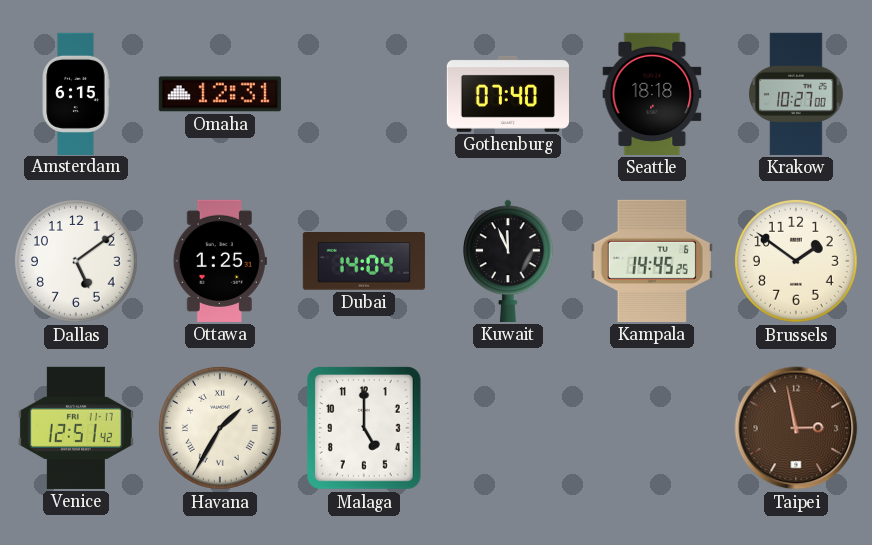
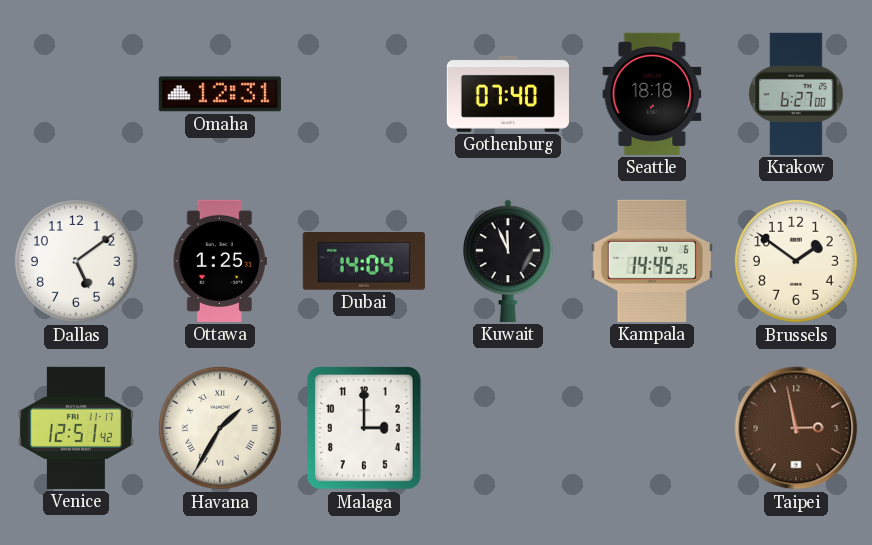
Amsterdam: 6:15 -> none (76, 93)
Krakow: 10:27 -> 6:27 (797, 94)
Malaga: 5:00 -> 3:00 (365, 429)
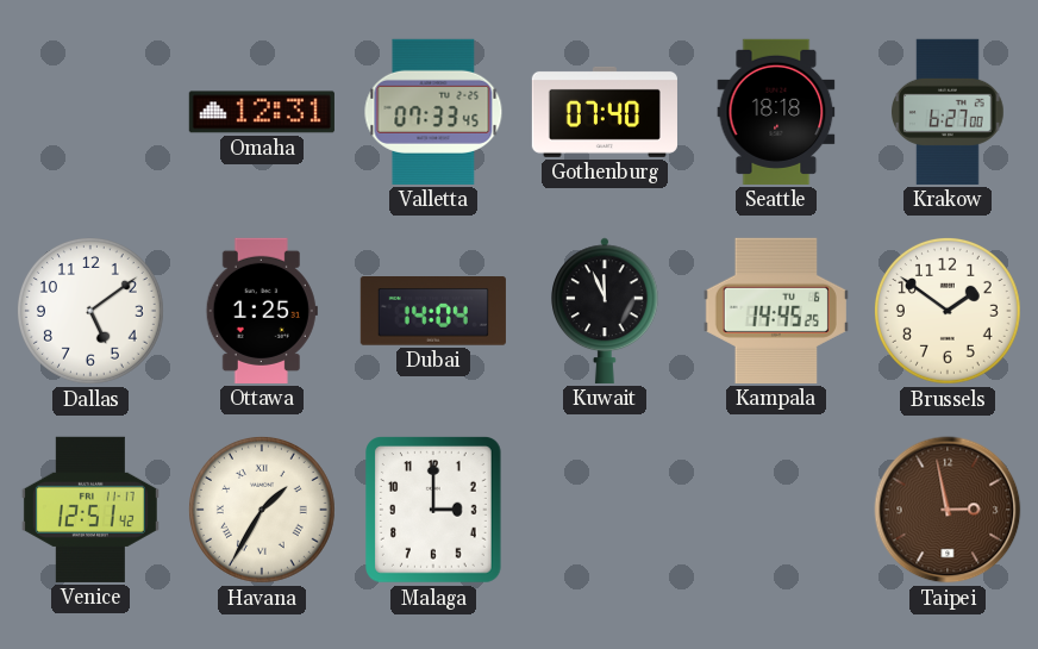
Valletta: none -> 07:33 (433, 112)
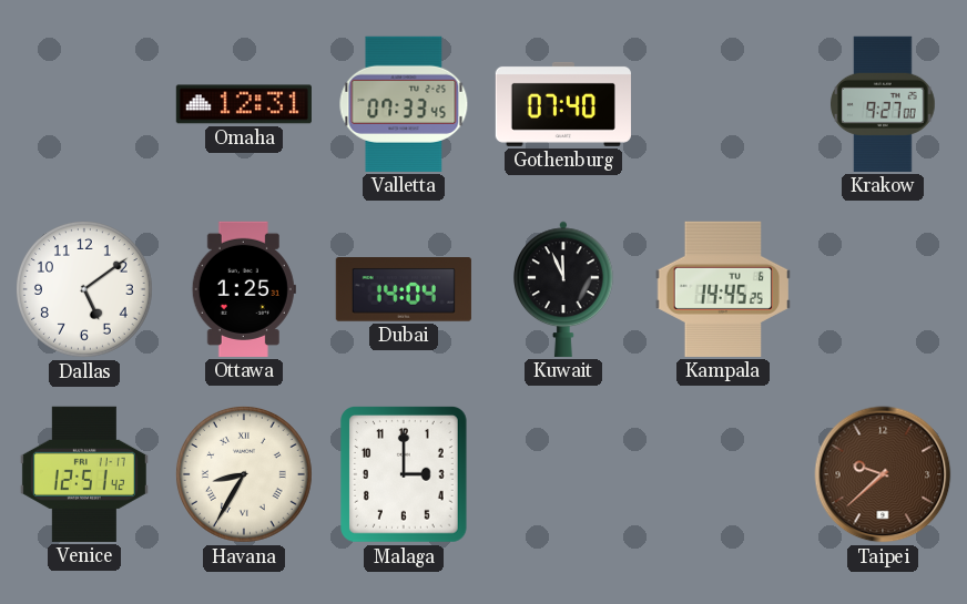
Seattle: 18:18 -> none (776, 112)
Krakow: 6:27 -> 9:27 (884, 104)
Brussels: 1:51 -> none (949, 312)
Havana: 1:35 -> 8:35 (245, 475)
Taipei: 2:58 -> 9:38 (883, 474)
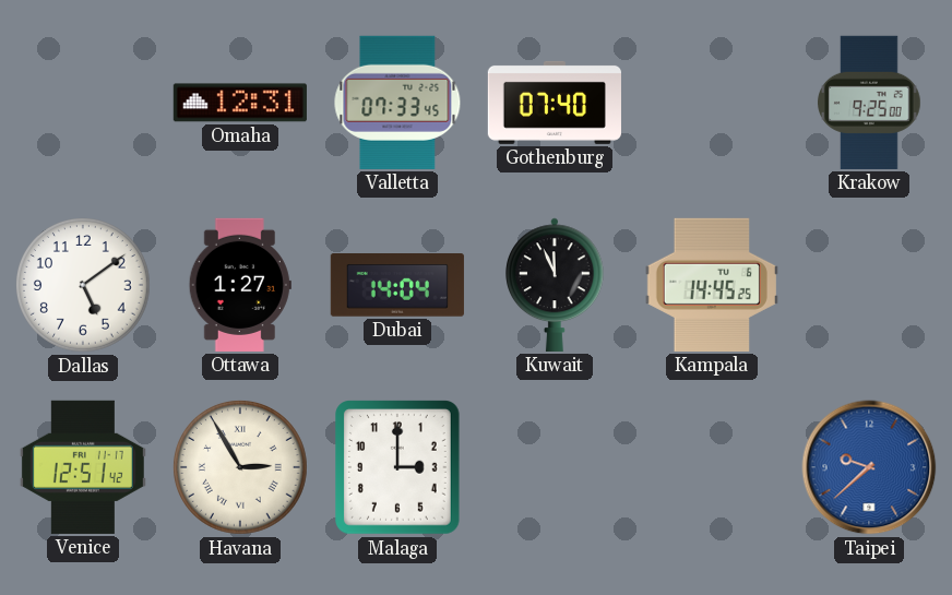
Krakow: 9:27 -> 9:25 (870, 103)
Ottawa: 1:25 -> 1:27 (240, 285)
Havana: 8:35 -> 2:55 (241, 468)
Taipei dial: brown -> blue (869, 467)
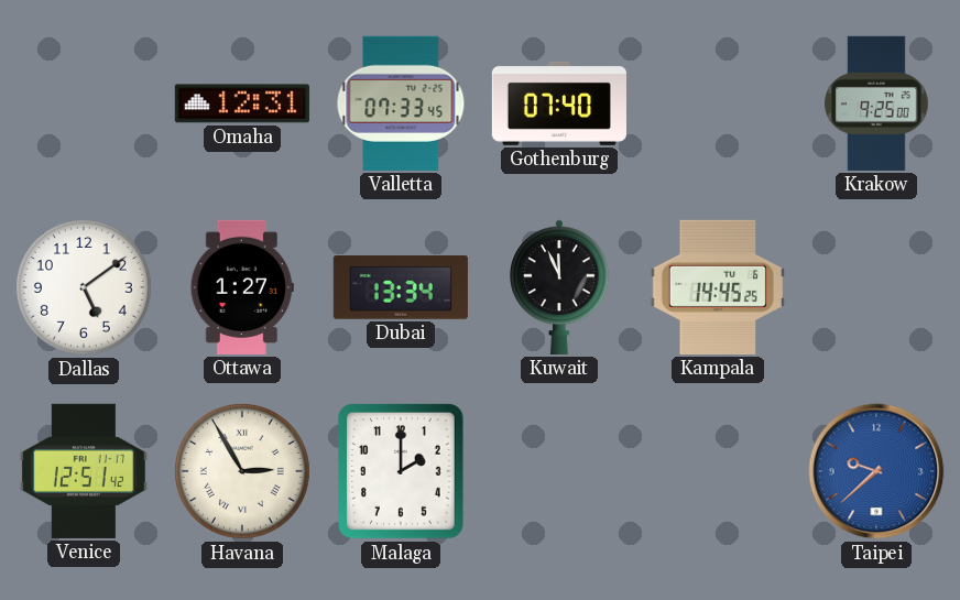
Dubai: 14:04 -> 13:34 (401, 287)
Malaga: 3:00 -> 2:00 (402, 472)
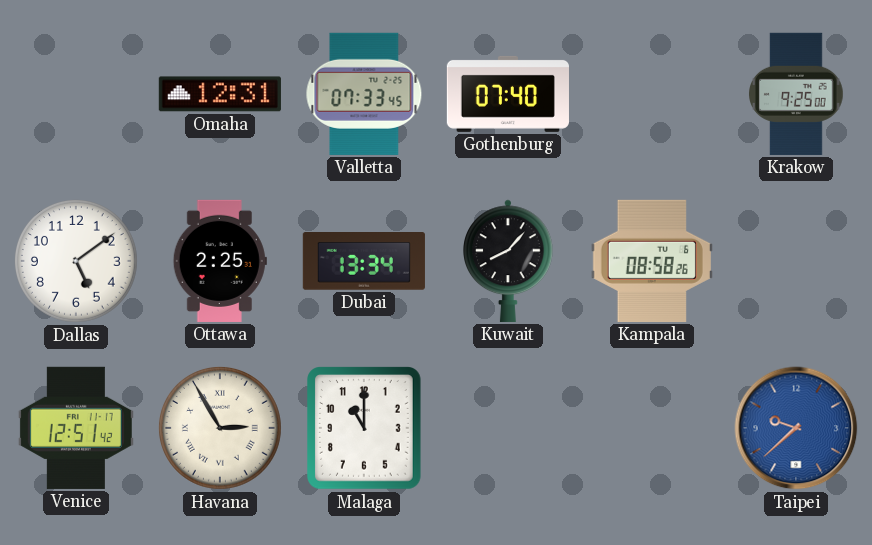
Ottawa: 1:27 -> 2:25 (220, 261)
Kuwait: 11:56 -> 8:07 (508, 261)
Kampala: 14:45 -> 08:58 (652, 261)
Malaga: 2:00 -> 11:00 (365, 429)
